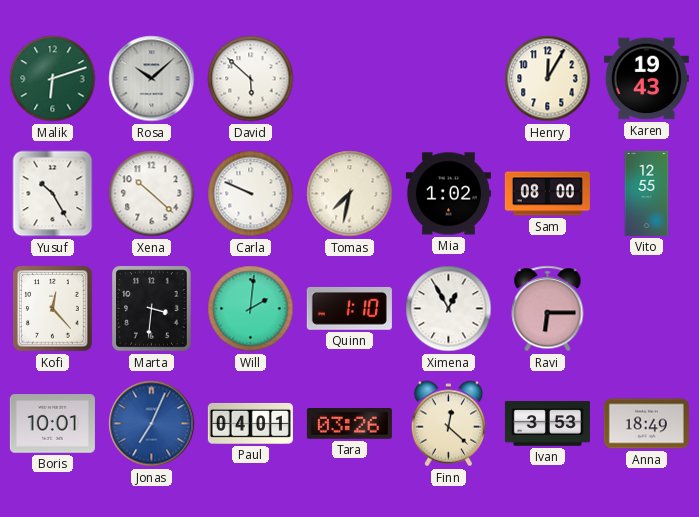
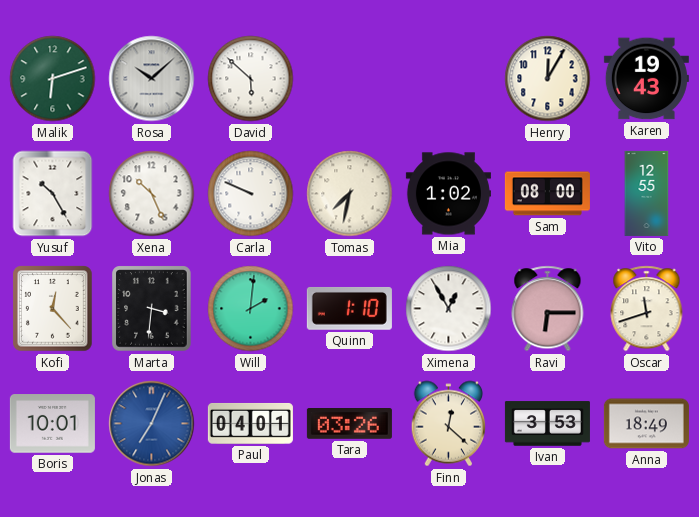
Xena: 10:22 -> 10:26 (152, 194)
Oscar: none -> 11:42 (647, 309)
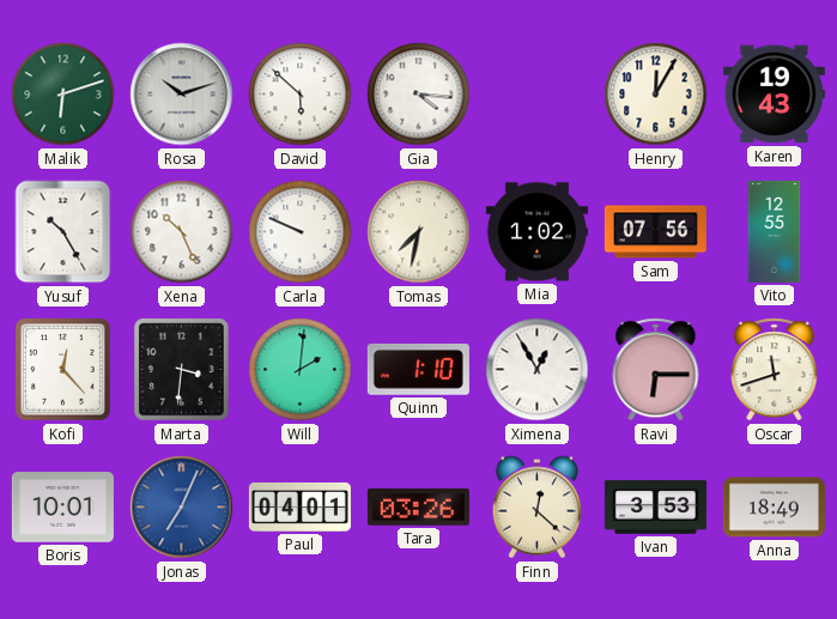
Rosa: 10:08 -> 10:12 (182, 95)
Gia: none -> 4:16 (419, 95)
Sam: 08:00 -> 07:56 (655, 232)
